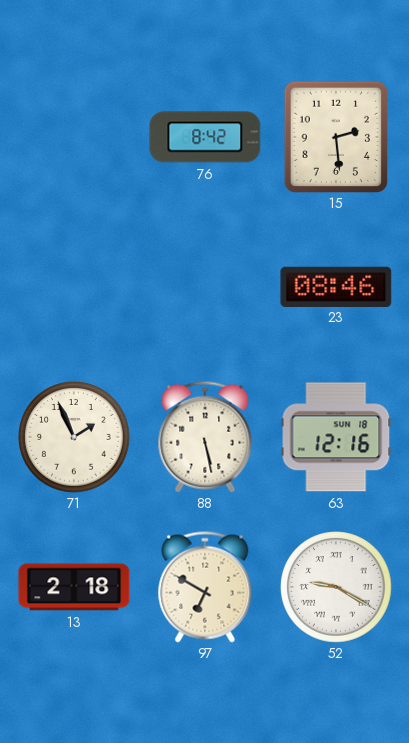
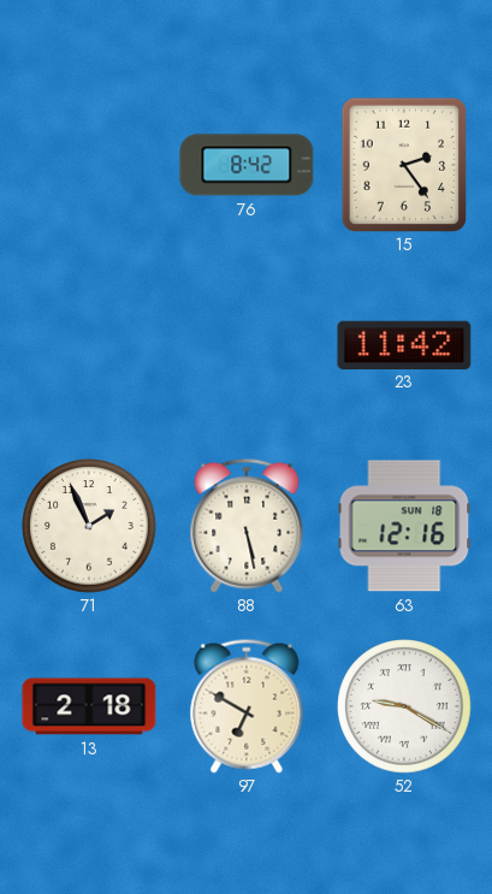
15: 2:29 -> 2:24 (403, 164)
23: 08:46 -> 11:42 (404, 344)
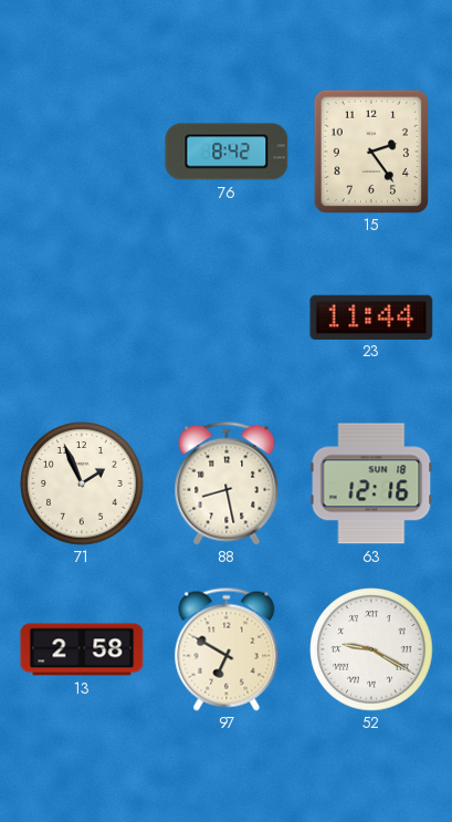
23: 11:42 -> 11:44 (371, 316)
88: 5:28 -> 8:28 (227, 483)
13: 2:18 -> 2:58 (82, 649)
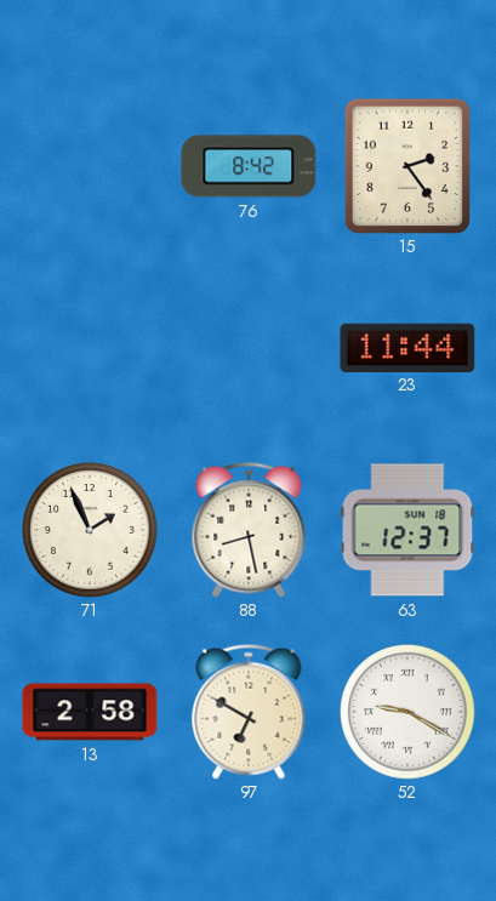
63: 12:16 -> 12:37 (407, 530)
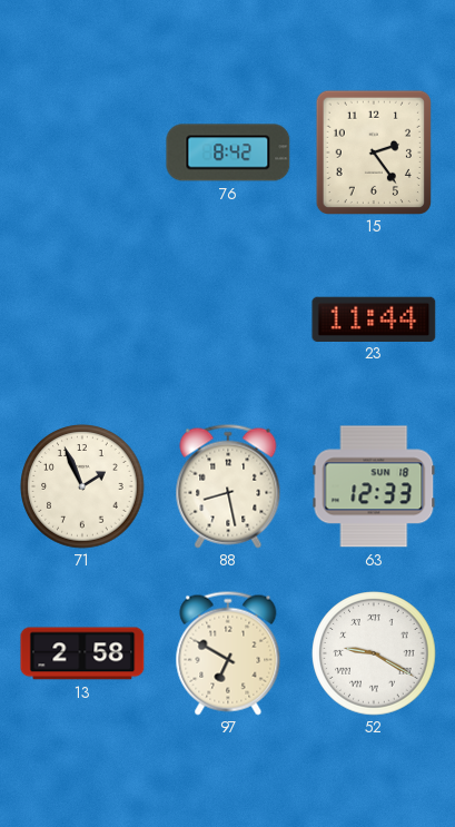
63: 12:37 -> 12:33 (374, 486)
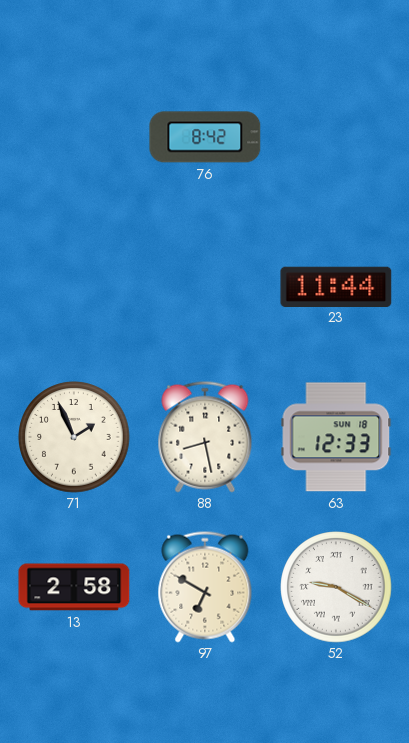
15: 2:24 -> none (373, 151)
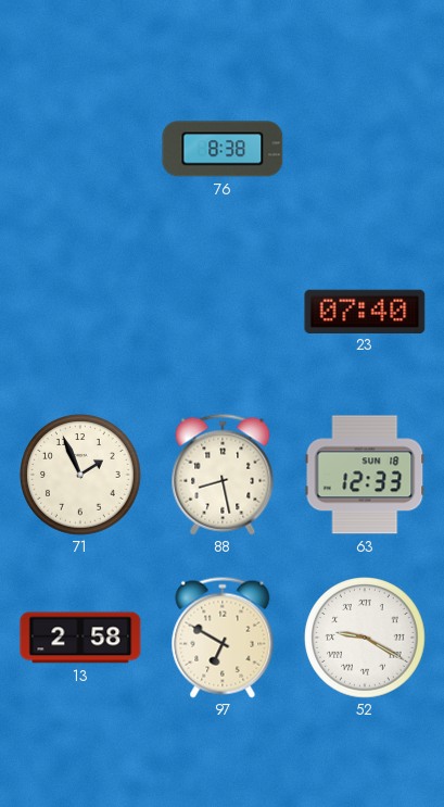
76: 8:42 -> 8:38 (223, 149)
23: 11:44 -> 07:40 (365, 311)
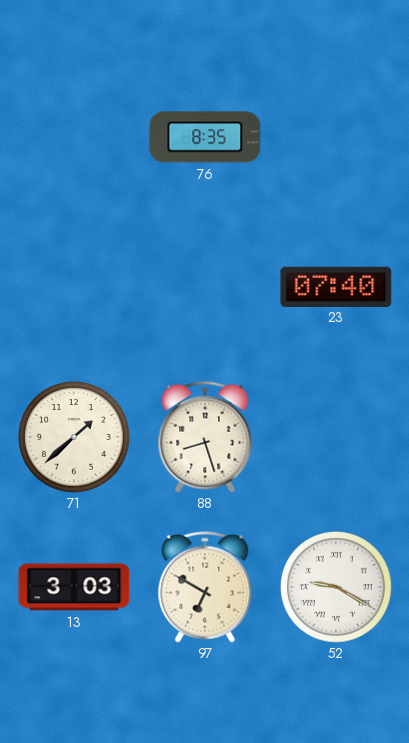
76: 8:38 -> 8:35 (205, 137)
71: 1:56 -> 1:38 (74, 437)
88: 8:28 -> 8:27 (205, 437)
63: 12:33 -> none (365, 475)
13: 2:58 -> 3:03 (74, 587)
